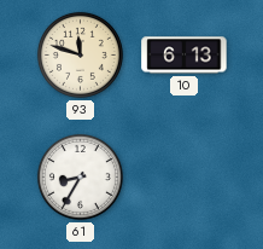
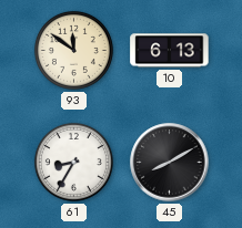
93: 11:48 -> 11:51 (73, 50)
45: none -> 8:10 (170, 163)
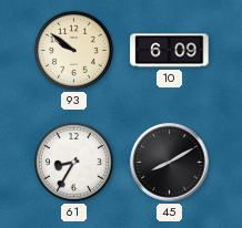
93: 11:51 -> 9:51 (73, 50)
10: 6:13 -> 6:09 (170, 51)
